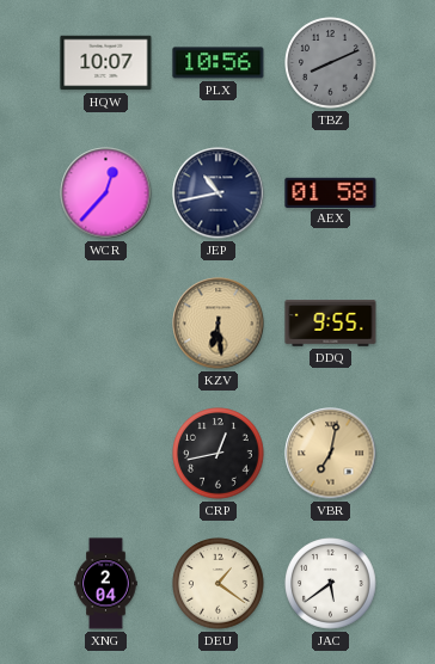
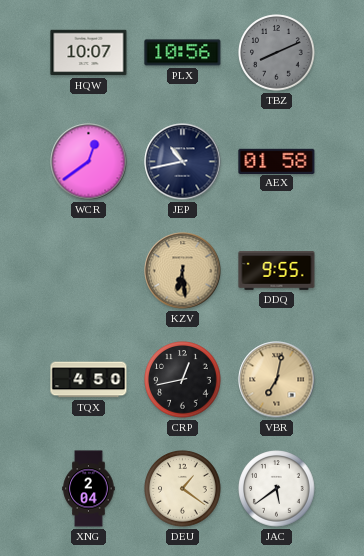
WCR: 12:37 -> 12:39 (89, 162)
TQX: none -> 4:50 (89, 380)
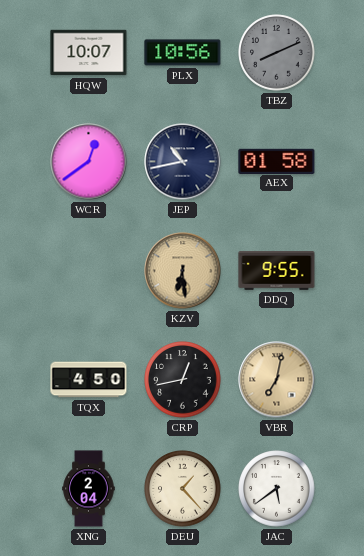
DEU: 1:21 -> 1:23 (183, 489)
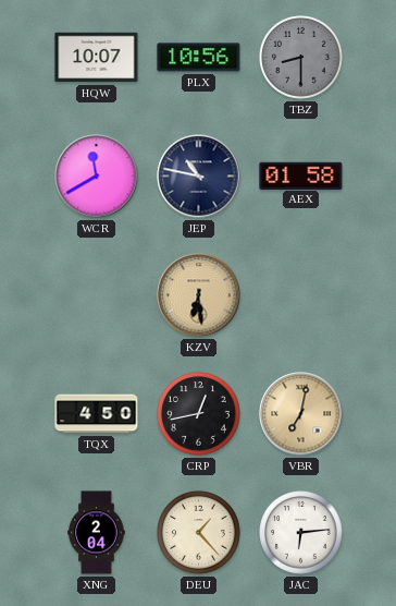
TBZ: 8:11 -> 8:30 (301, 58)
WCR: 12:39 -> 11:40 (97, 177)
JEP: 10:43 -> 10:47 (199, 177)
DDQ: 9:55 -> none (277, 271)
JAC: 5:39 -> 6:14 (301, 533)
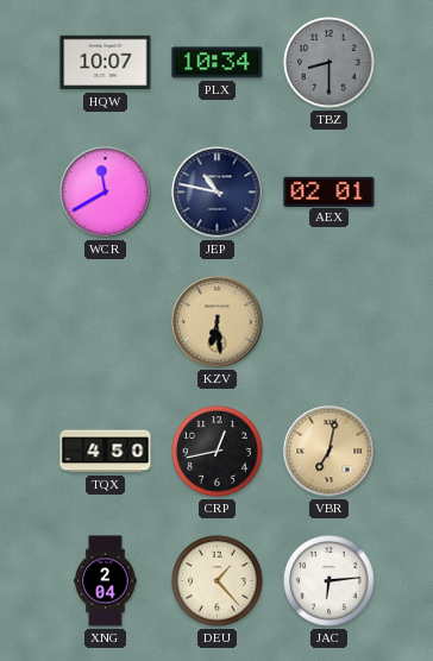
PLX: 10:56 -> 10:34 (218, 63)
AEX: 01:58 -> 02:01 (330, 191)
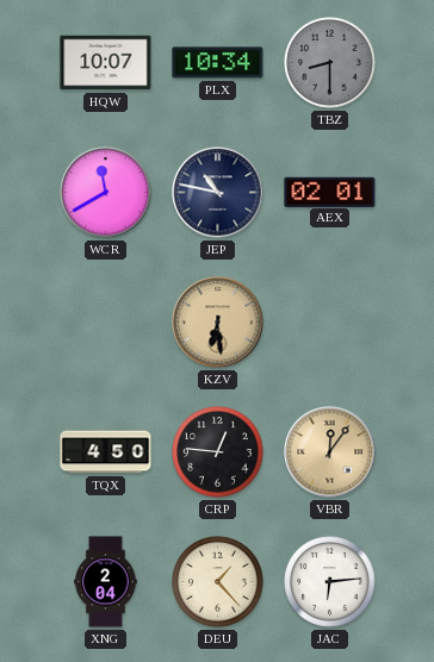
CRP: 12:43 -> 12:46 (218, 452)
VBR: 7:02 -> 12:06 (330, 452)
